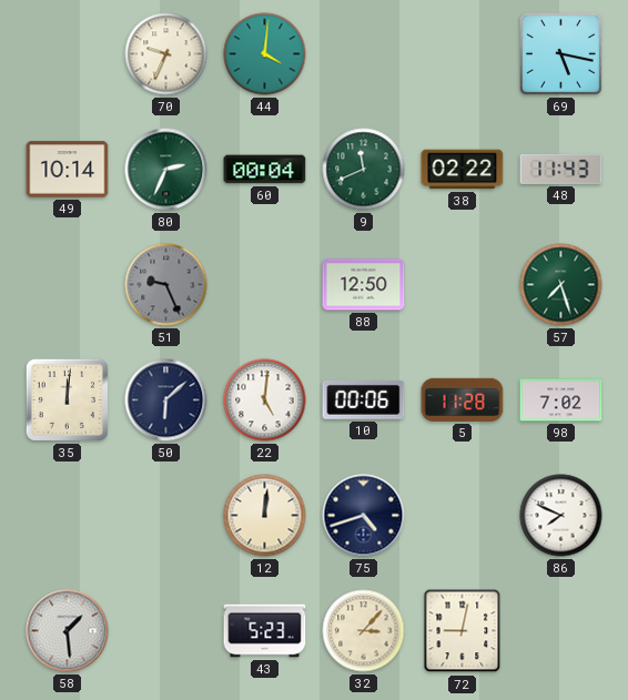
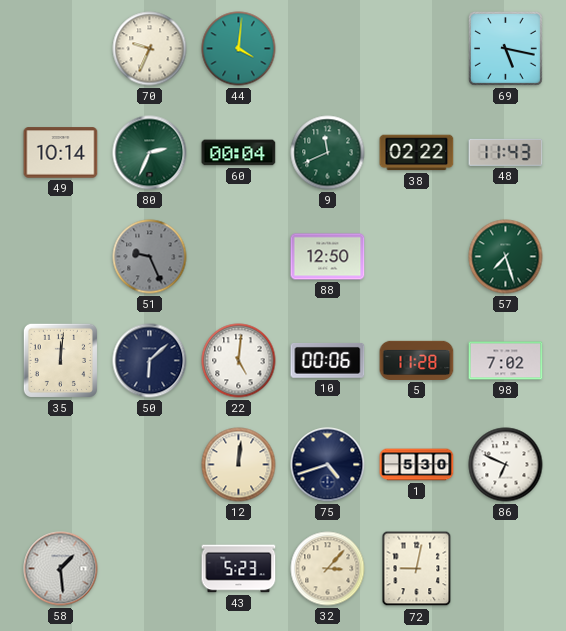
1: none -> 5:30 (417, 465)
86: 7:49 -> 6:49 (506, 465)
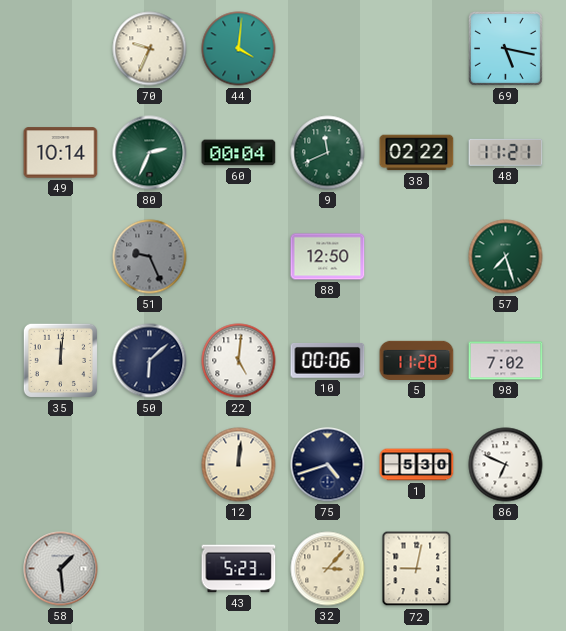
48: 11:43 -> 11:21 (506, 152)
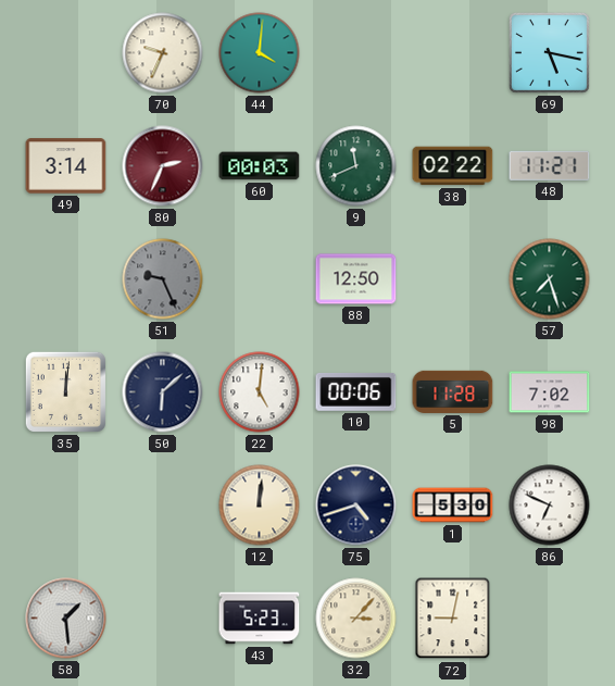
49: 10:14 -> 3:14 (66, 166)
80 dial: green -> burgundy (163, 166)
60: 00:04 -> 00:03 (260, 166)
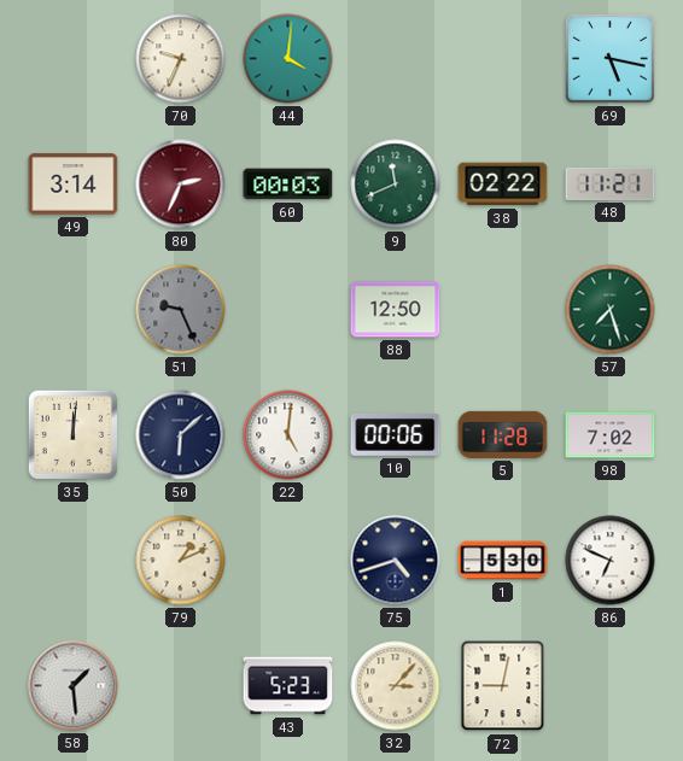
79: none -> 1:11 (181, 561)
12: 12:01 -> none (260, 506)
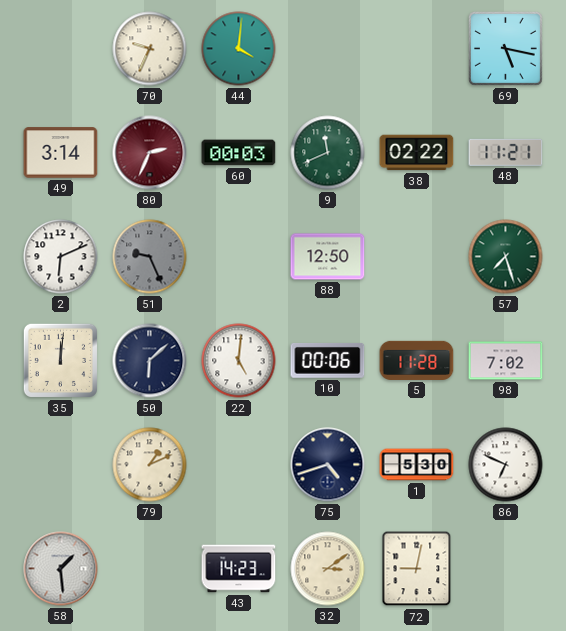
2: none -> 6:11 (61, 257)
43: 5:23 -> 14:23 (239, 569)
32: 3:07 -> 3:09 (328, 569)
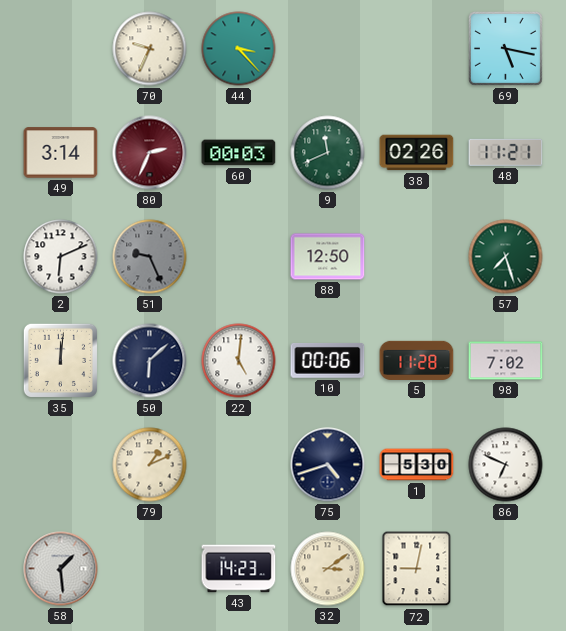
44: 4:01 -> 3:23 (239, 49)
38: 02:22 -> 02:26 (417, 153)
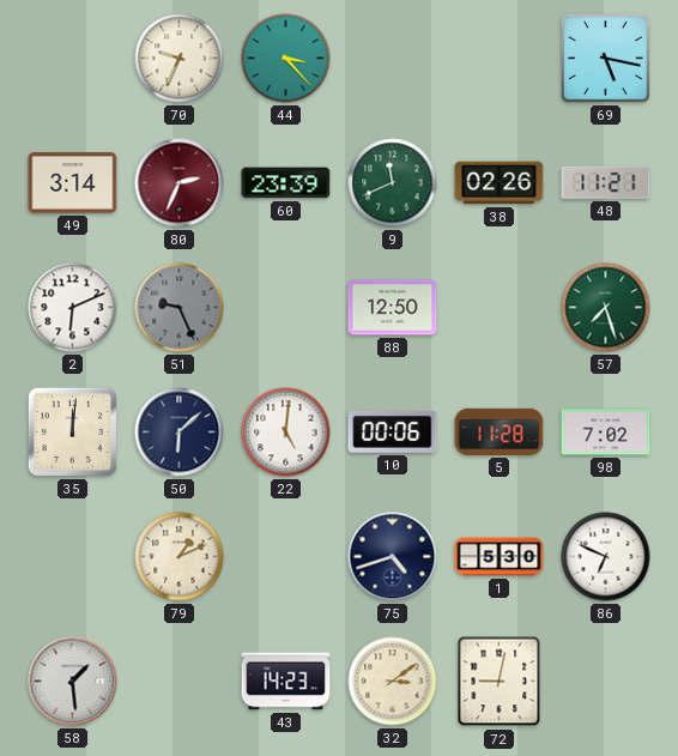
60: 00:03 -> 23:39 (286, 183)
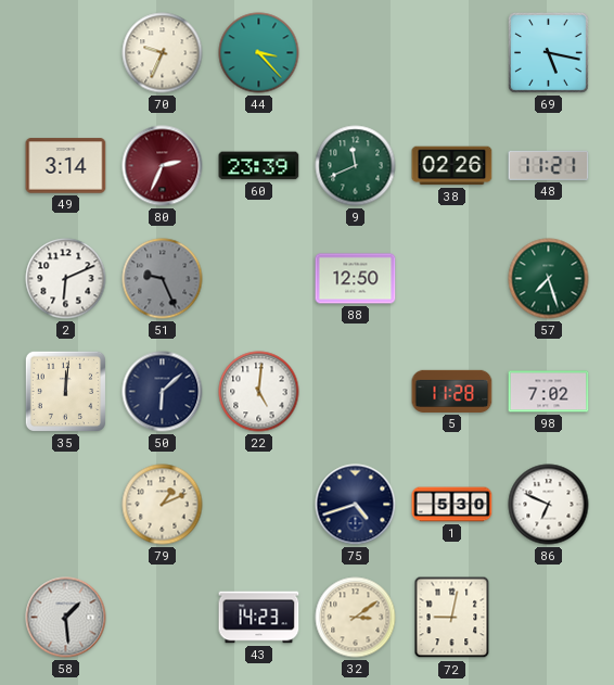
10: 00:06 -> none (393, 431)
